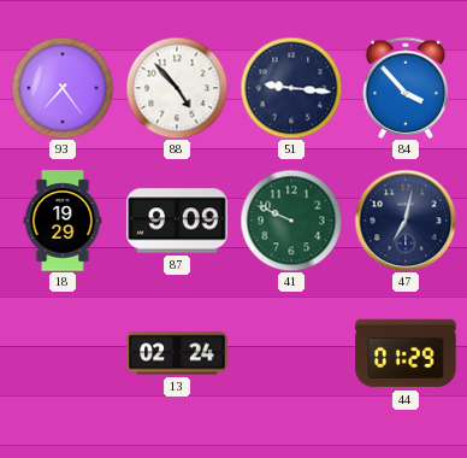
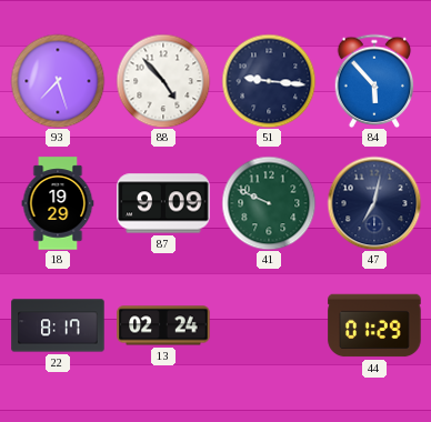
93: 7:24 -> 7:27 (58, 81)
84: 3:53 -> 5:53 (374, 80)
22: none -> 8:17 (58, 325)
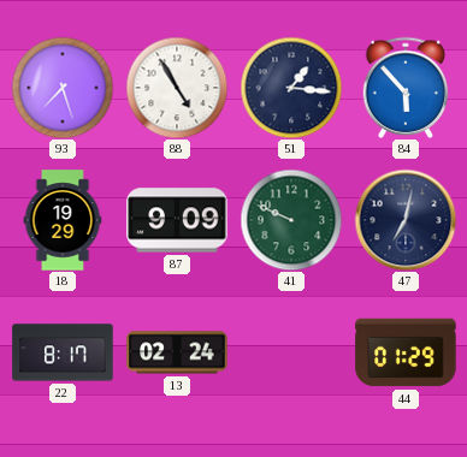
88: 4:53 -> 4:55 (177, 88)
51: 9:16 -> 1:16 (291, 88)
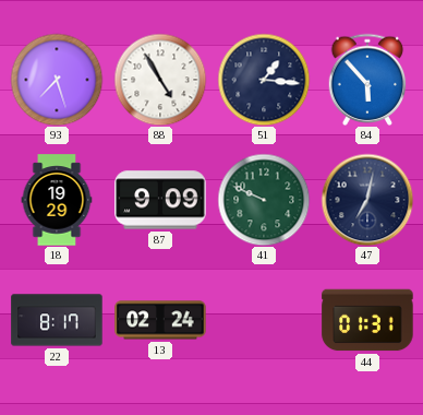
44: 01:29 -> 01:31 (367, 320)
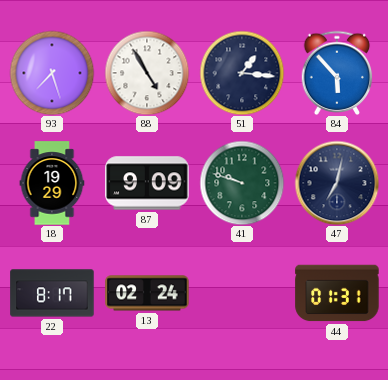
41: 9:49 -> 9:48 (242, 183)
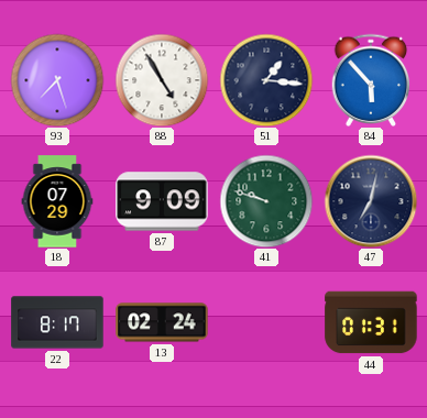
18: 19:29 -> 07:29 (57, 201)
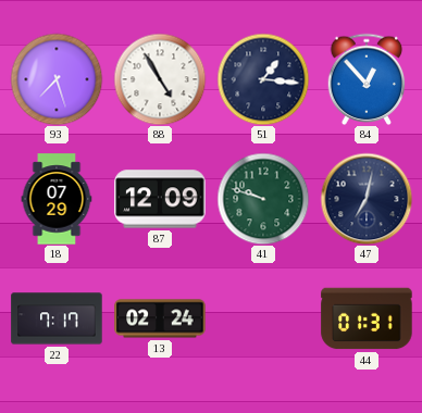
84: 5:53 -> 12:53 (367, 78)
87: 9:09 -> 12:09 (160, 199)
22: 8:17 -> 7:17 (57, 318)
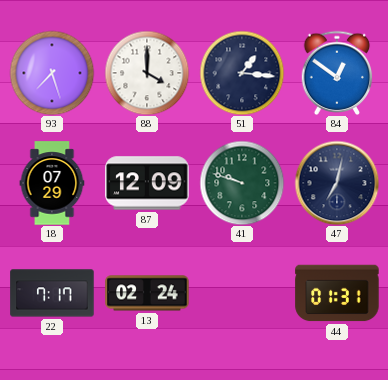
88: 4:55 -> 4:00 (147, 73)
84: 12:53 -> 12:51 (337, 72)
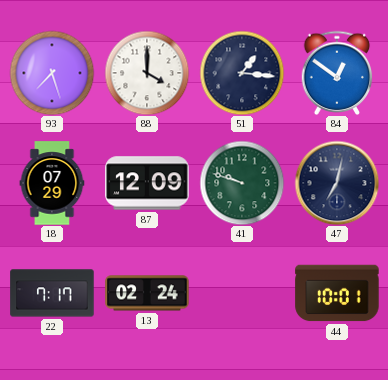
44: 01:31 -> 10:01 (337, 293)
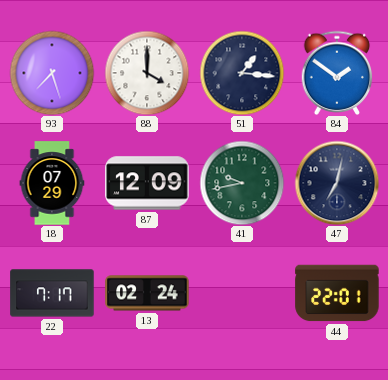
84: 12:51 -> 1:51 (337, 72)
41: 9:48 -> 9:43 (242, 183)
44: 10:01 -> 22:01 (337, 293)
